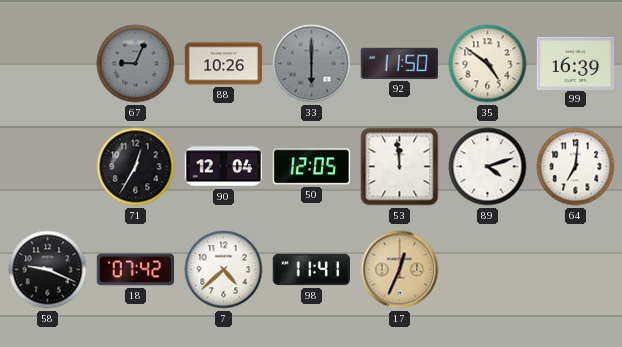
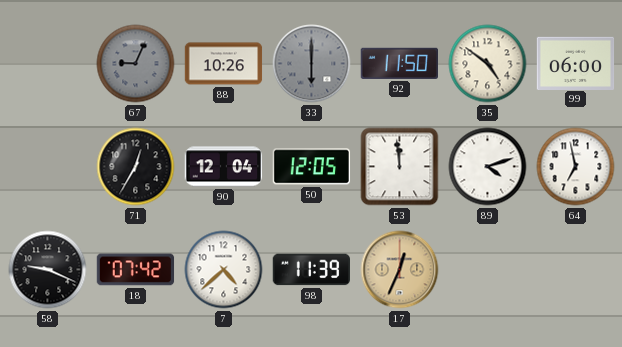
99: 16:39 -> 06:00 (576, 63)
64: 7:01 -> 6:58 (576, 167)
98: 11:41 -> 11:39 (311, 270)
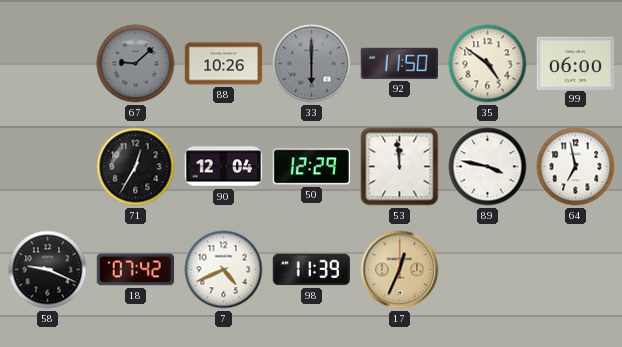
67: 9:04 -> 9:08 (136, 64)
50: 12:05 -> 12:29 (312, 167)
89: 4:12 -> 3:47 (488, 167)
7: 4:38 -> 4:41 (224, 270)
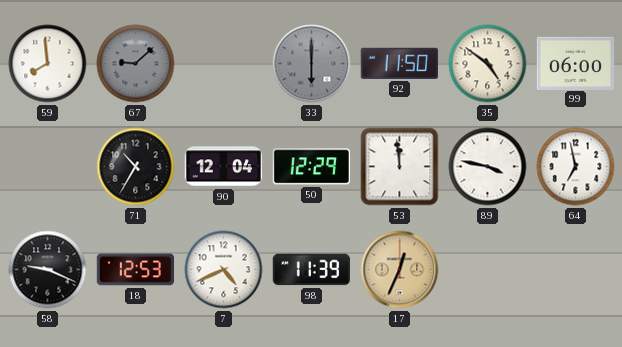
59: none -> 7:59 (48, 64)
88: 10:26 -> none (224, 64)
71: 12:35 -> 10:35 (136, 167)
18: 07:42 -> 12:53 (136, 270)
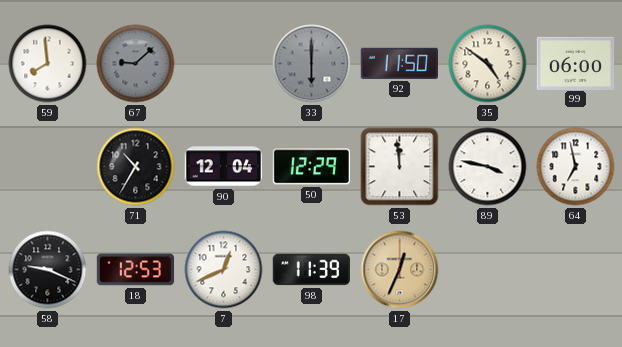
7: 4:41 -> 12:41 (224, 270)
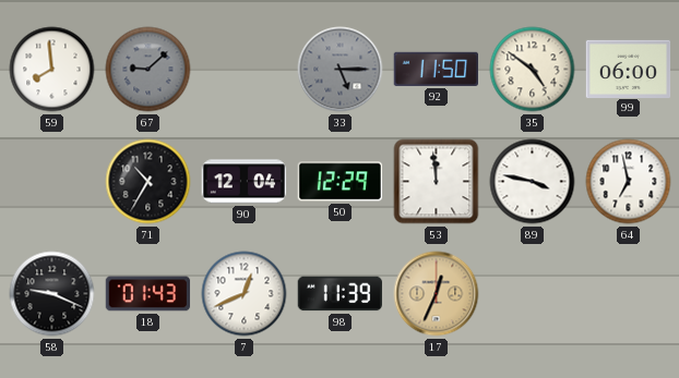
33: 6:00 -> 5:15 (341, 70)
18: 12:53 -> 01:43 (148, 294)
